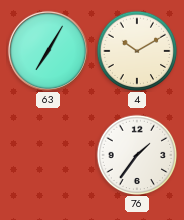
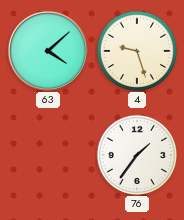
63: 7:05 -> 4:08 (48, 51)
4: 10:10 -> 9:27 (137, 51)
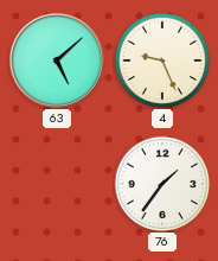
63: 4:08 -> 5:08 (57, 61)
4: 9:27 -> 9:26 (162, 61)
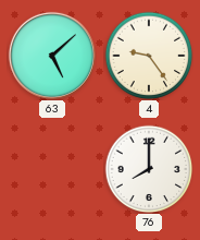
4: 9:26 -> 9:24 (149, 56)
76: 1:36 -> 8:00 (149, 169)
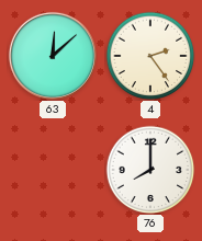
63: 5:08 -> 12:08 (53, 56)
4: 9:24 -> 2:24 (150, 56)
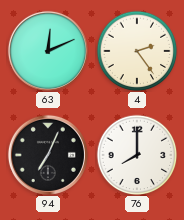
63: 12:08 -> 12:11 (48, 51)
94: none -> 7:04 (48, 155)
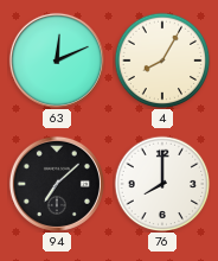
4: 2:24 -> 8:05 (162, 61)
94: 7:04 -> 7:08 (57, 184)
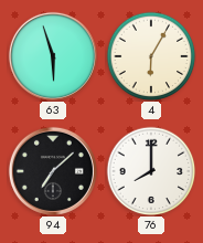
63: 12:11 -> 5:57 (53, 56)
4: 8:05 -> 6:05 (151, 56)
